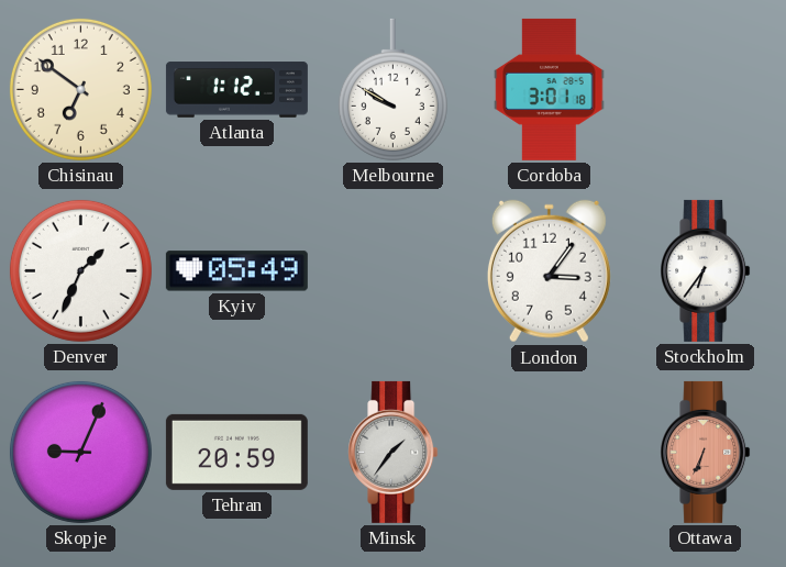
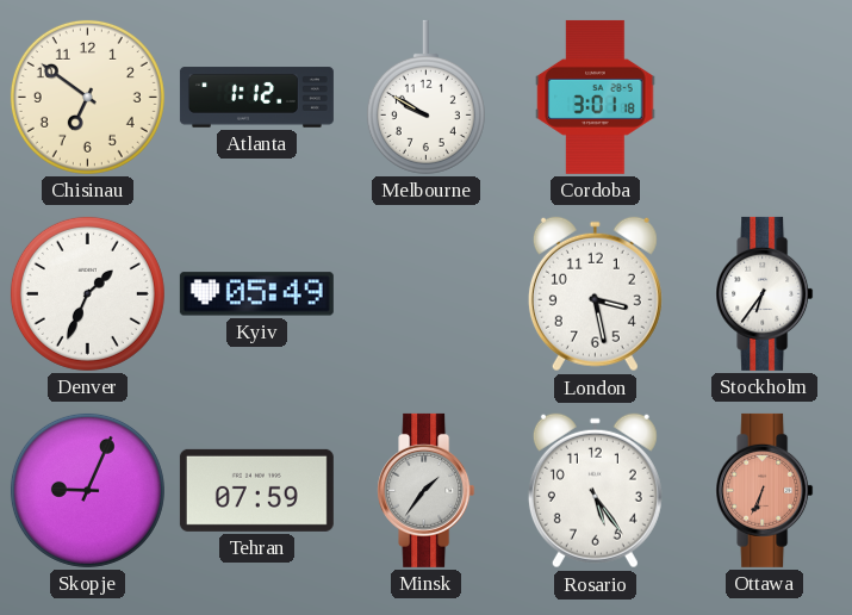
London: 3:06 -> 3:28 (595, 294)
Tehran: 20:59 -> 07:59 (256, 490)
Rosario: none -> 5:24 (595, 491)
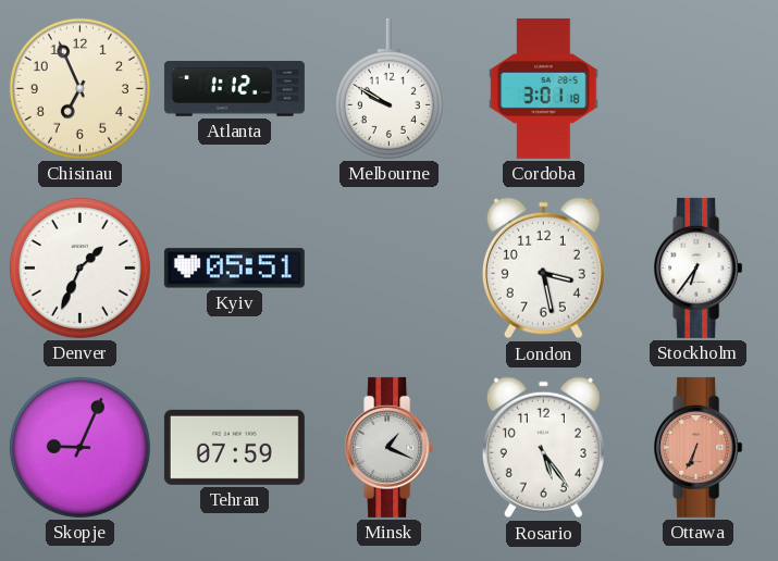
Chisinau: 6:51 -> 6:56 (79, 88)
Kyiv: 05:49 -> 05:51 (234, 269)
Minsk: 1:36 -> 1:19 (390, 447)
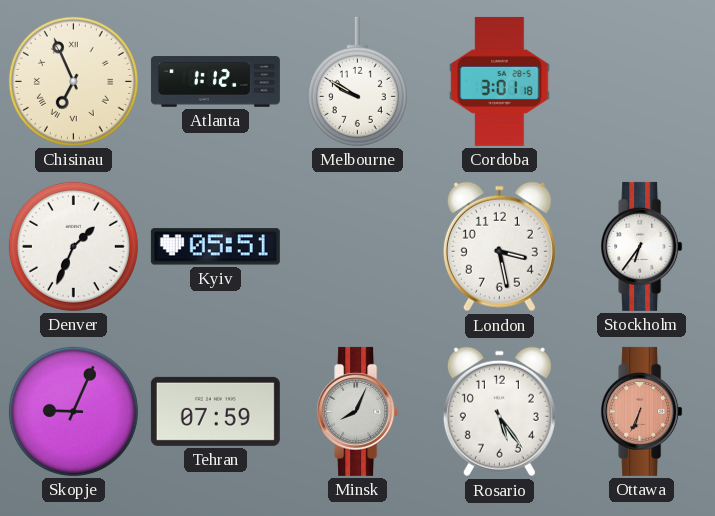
Chisinau numerals: Arabic -> Roman (73, 81)
Minsk: 1:19 -> 8:04 (358, 411)
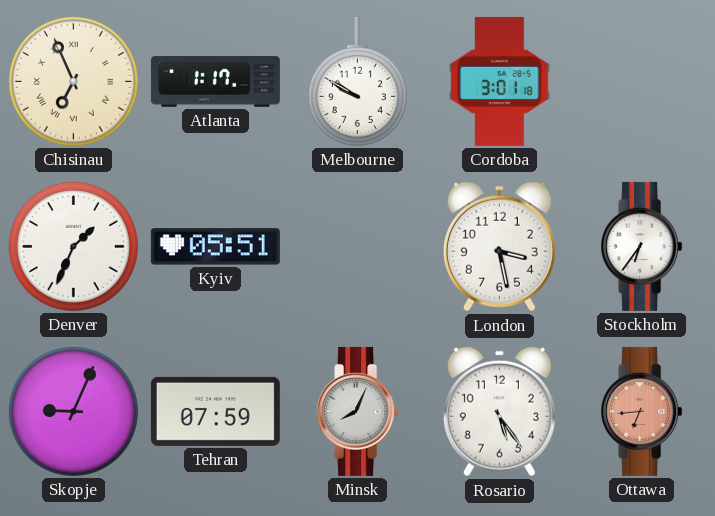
Atlanta: 1:12 -> 1:17 (215, 82)
Ottawa: 6:34 -> 6:44 (642, 411)
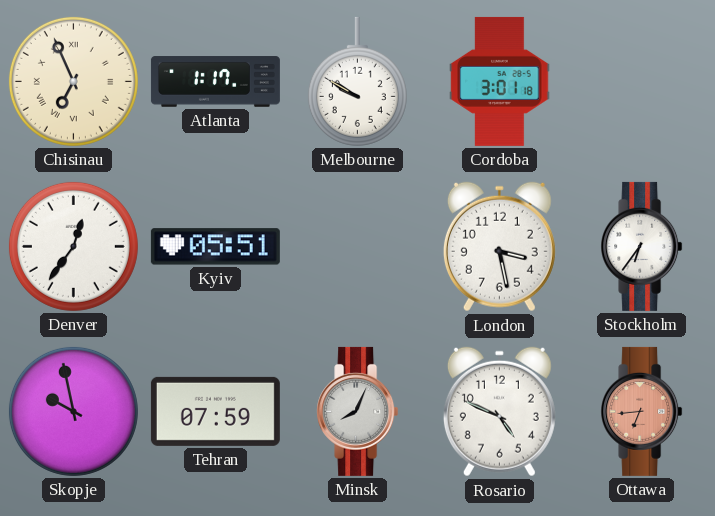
Denver: 1:34 -> 12:36 (73, 246)
Skopje: 9:04 -> 9:58 (73, 411)
Rosario: 5:24 -> 4:49 (499, 412)
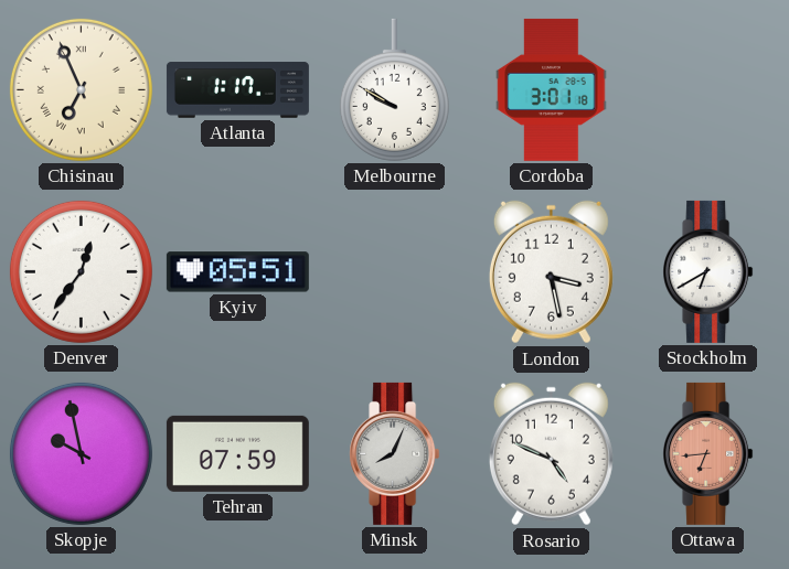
Stockholm: 6:36 -> 6:40 (708, 271)
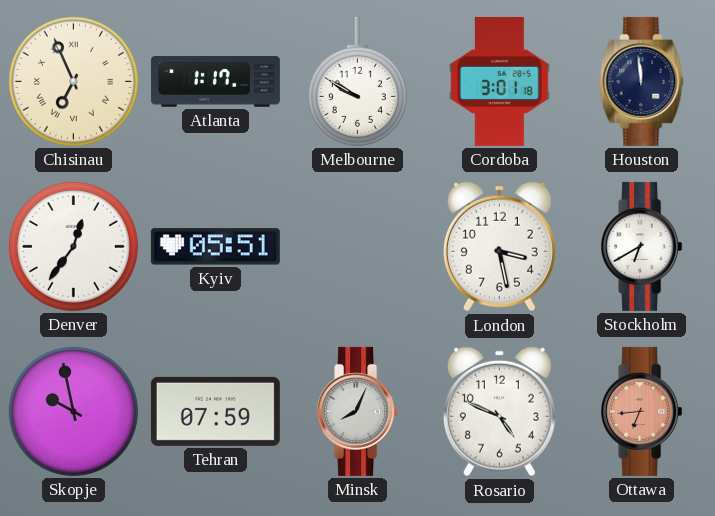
Houston: none -> 11:59 (642, 81)
